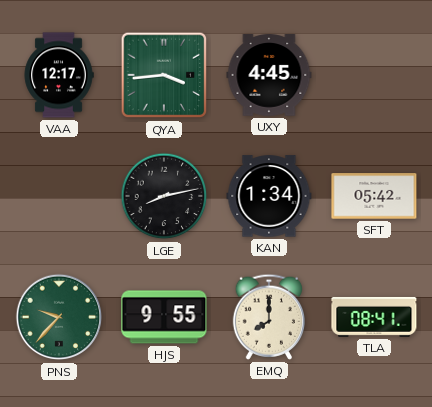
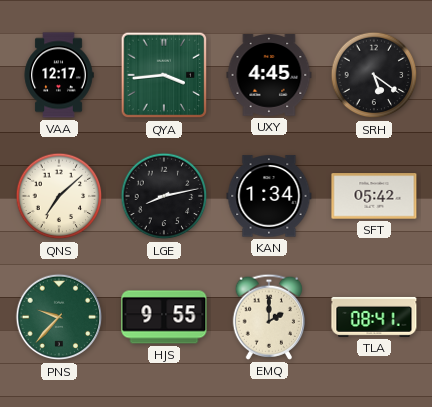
SRH: none -> 5:21 (374, 75)
QNS: none -> 7:08 (59, 196)
EMQ: 8:00 -> 2:00 (268, 317)
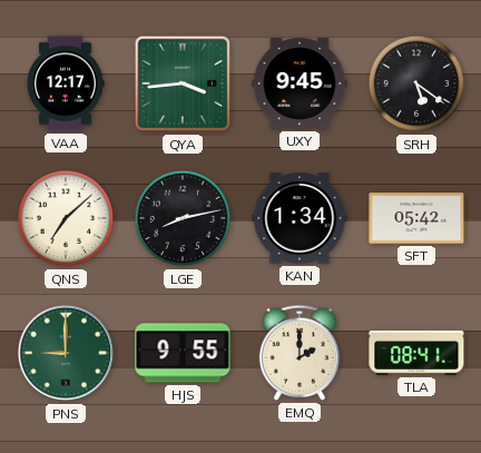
UXY: 4:45 -> 9:45 (300, 83)
PNS: 9:37 -> 9:00 (66, 353)
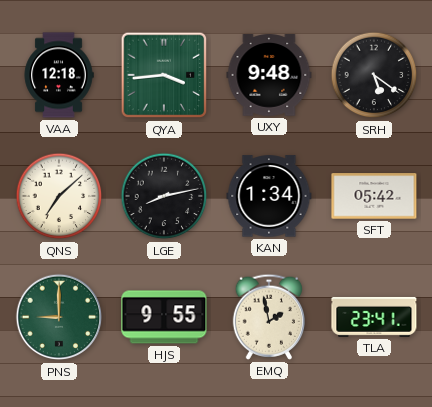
VAA: 12:17 -> 12:18 (59, 75)
UXY: 9:45 -> 9:48 (269, 75)
EMQ: 2:00 -> 1:58 (268, 317)
TLA: 08:41 -> 23:41 (374, 317)
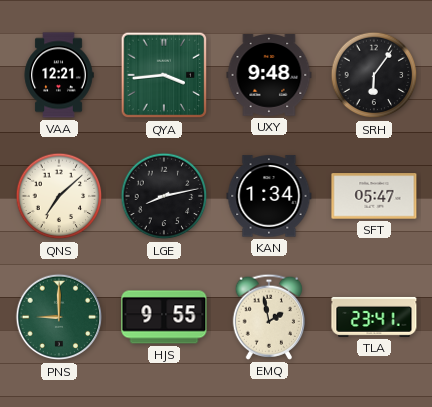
VAA: 12:18 -> 12:21 (59, 75)
SRH: 5:21 -> 6:06 (374, 75)
SFT: 05:42 -> 05:47 (374, 196)
